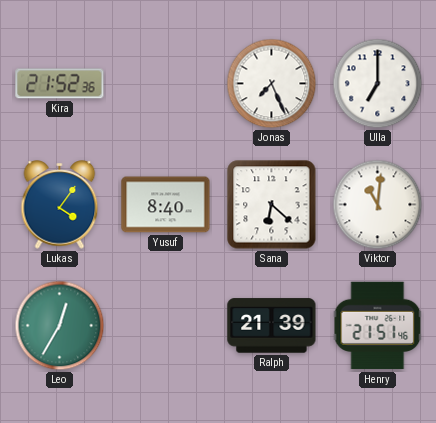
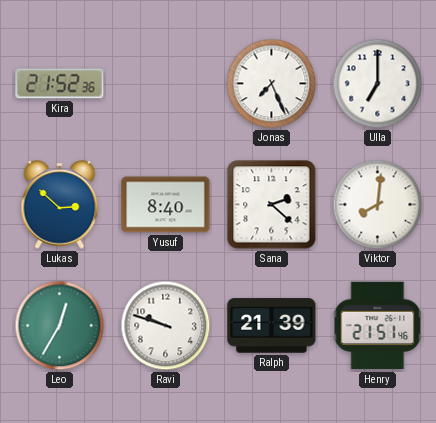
Lukas: 4:06 -> 2:52 (60, 205)
Sana: 6:22 -> 2:22 (272, 205)
Viktor: 11:01 -> 8:01 (378, 205)
Ravi: none -> 9:48 (166, 326)
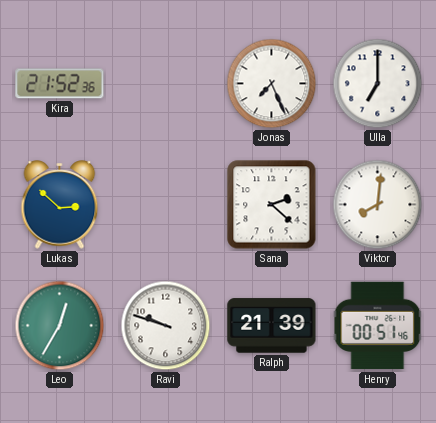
Yusuf: 8:40 -> none (166, 205)
Henry: 21:51 -> 00:51 (378, 326)
